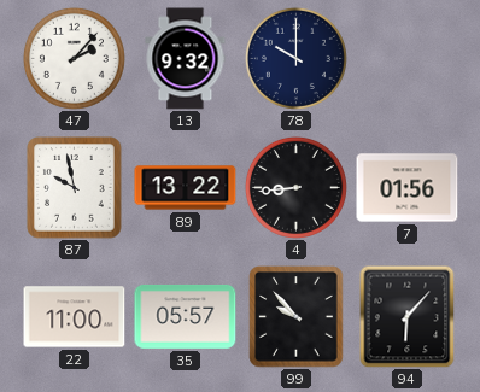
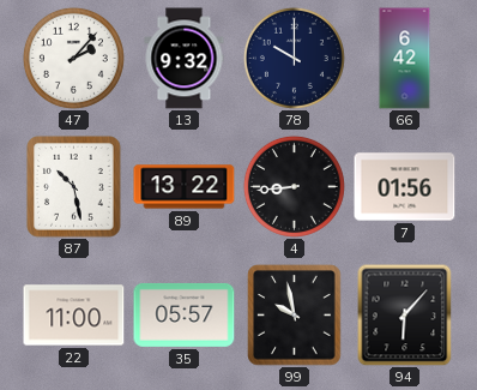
66: none -> 6:42 (405, 59)
87: 9:58 -> 10:28 (74, 187)
99: 9:53 -> 9:58 (295, 316)
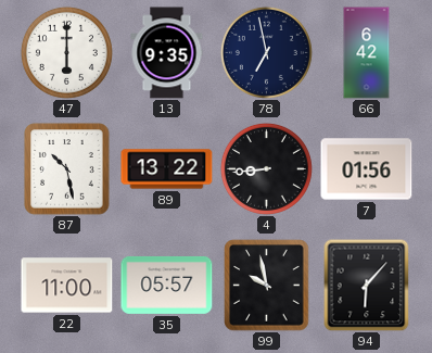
47: 2:07 -> 6:00 (66, 52)
13: 9:32 -> 9:35 (167, 53)
78: 10:00 -> 6:58 (266, 52)
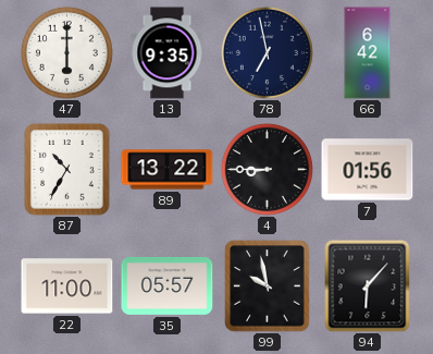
87: 10:28 -> 10:35 (67, 170)
4: 8:44 -> 8:45 (267, 169)
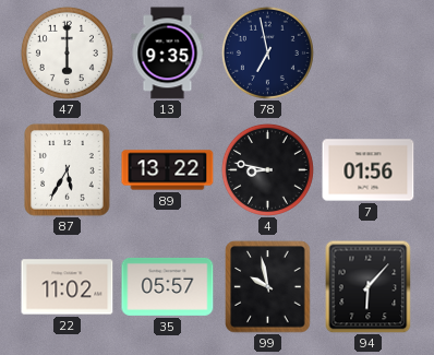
66: 6:42 -> none (368, 53)
87: 10:35 -> 5:35 (68, 170)
4: 8:45 -> 8:47 (267, 169)
22: 11:00 -> 11:02 (68, 287)
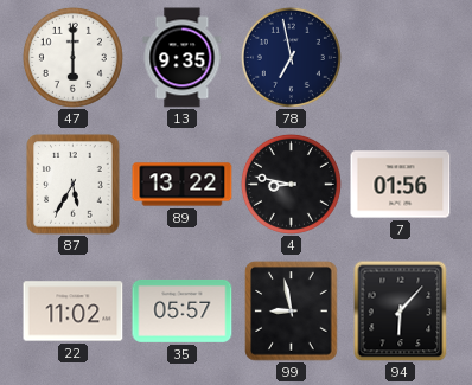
99: 9:58 -> 8:58 (292, 312)
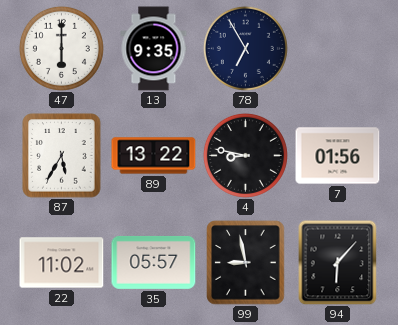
78: 6:58 -> 6:55 (245, 48)
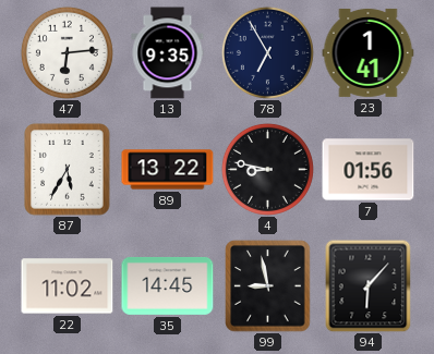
47: 6:00 -> 6:14 (67, 52)
23: none -> 1:41 (369, 52)
35: 05:57 -> 14:45 (168, 285)
